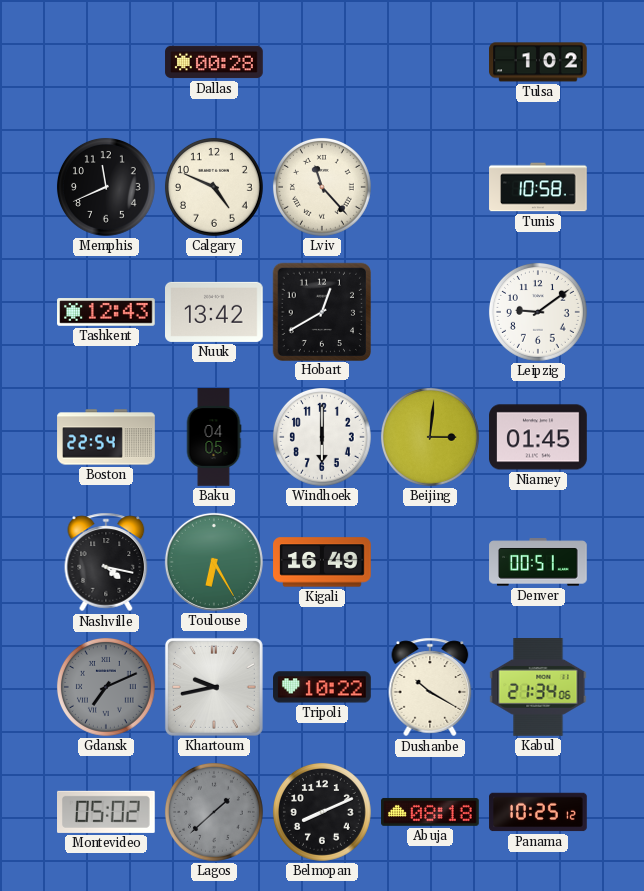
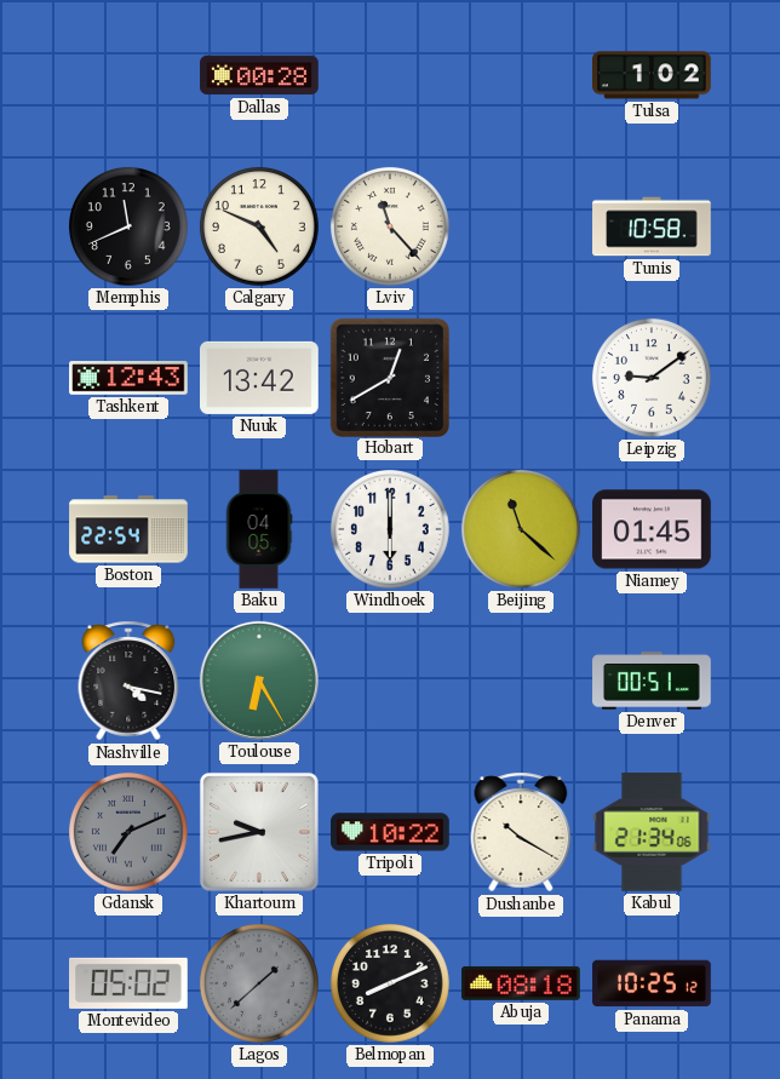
Beijing: 3:01 -> 11:22 (521, 529)
Kigali: 16:49 -> none (322, 562)
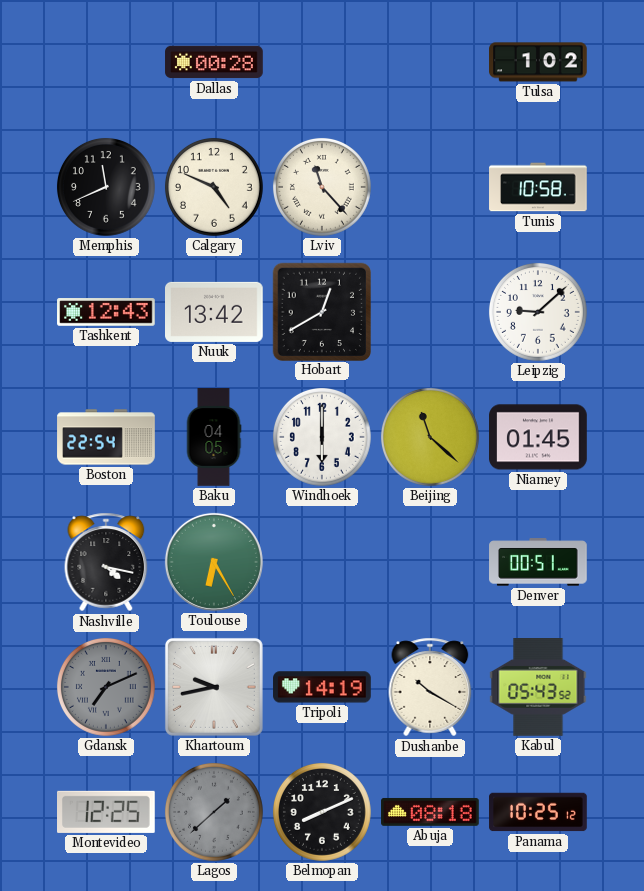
Leipzig: 9:09 -> 9:08 (538, 312)
Tripoli: 10:22 -> 14:19 (322, 687)
Kabul: 21:34 -> 05:43 (538, 688)
Montevideo: 05:02 -> 12:25 (107, 812)
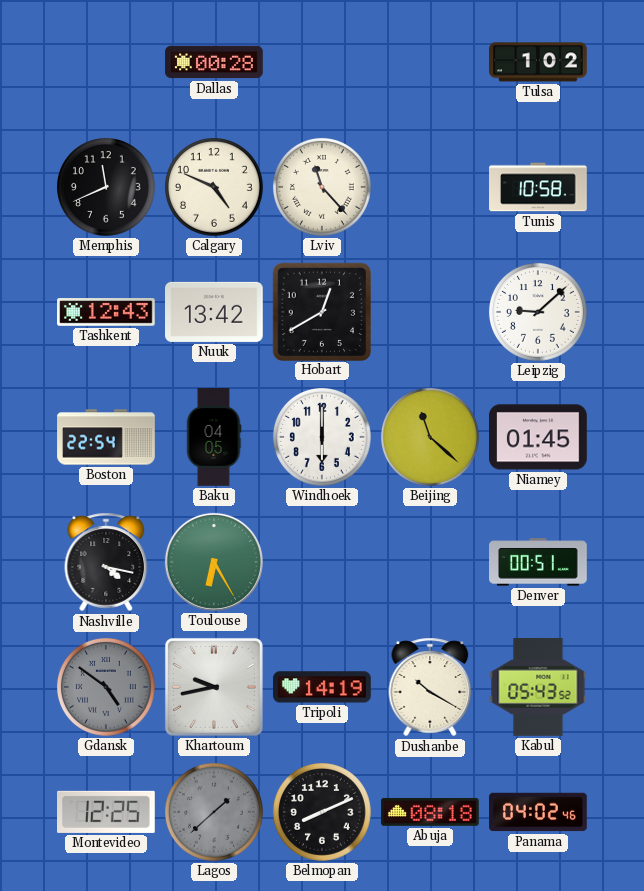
Gdansk: 7:11 -> 4:51 (106, 687)
Panama: 10:25 -> 04:02 (538, 812)
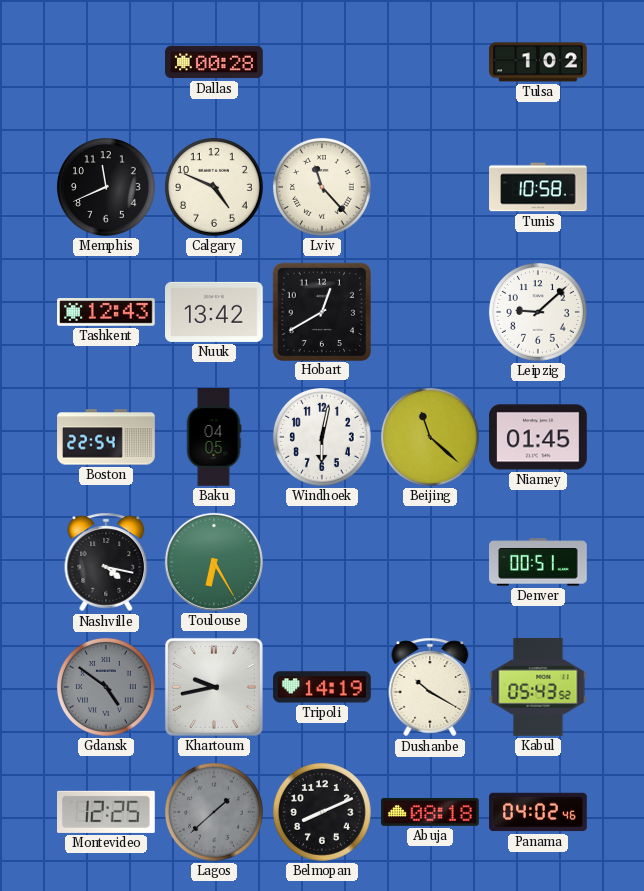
Windhoek: 6:00 -> 6:02 (322, 437)
